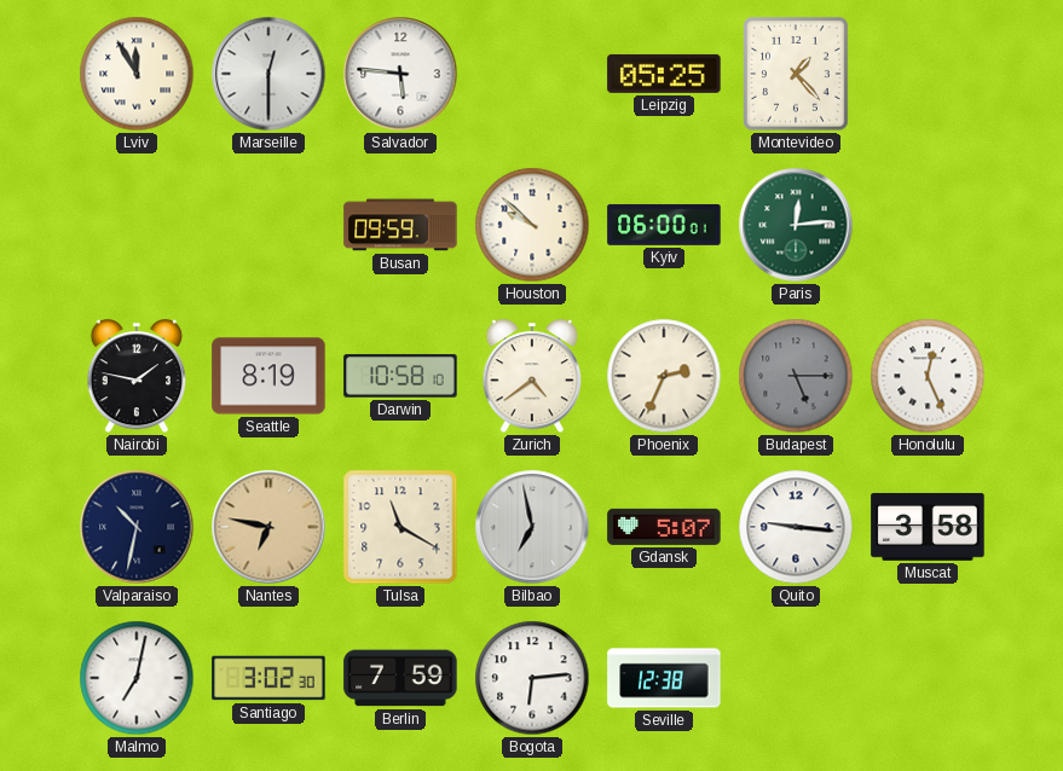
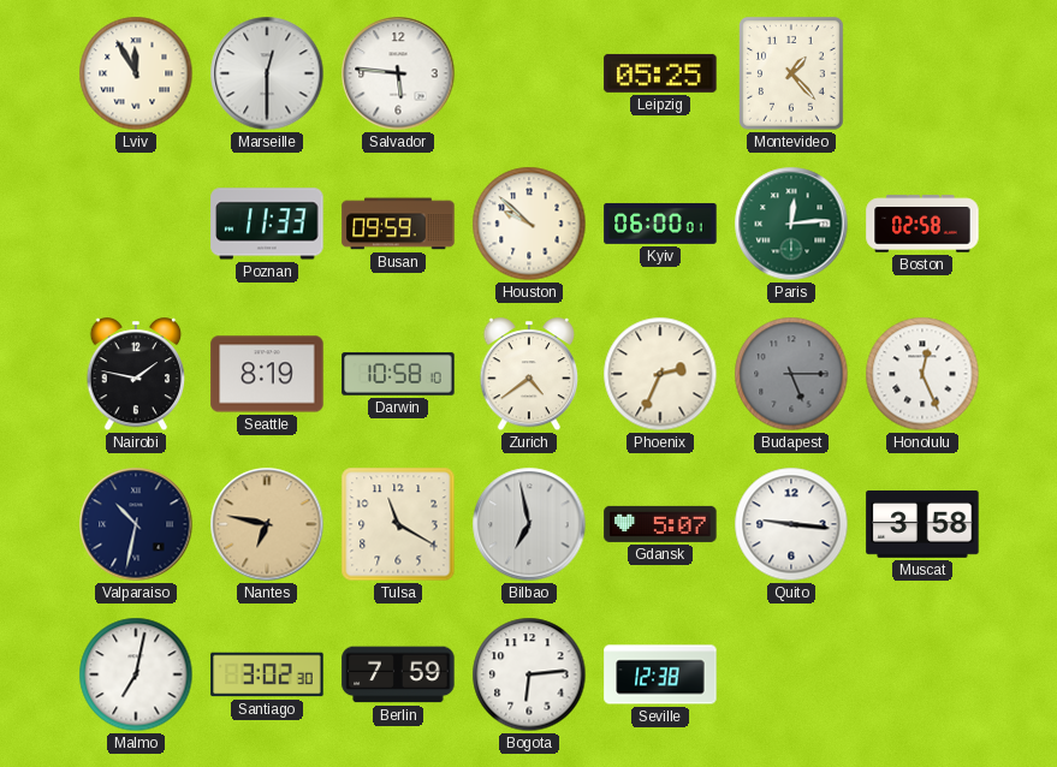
Poznan: none -> 11:33 (267, 224)
Boston: none -> 02:58 (922, 224)
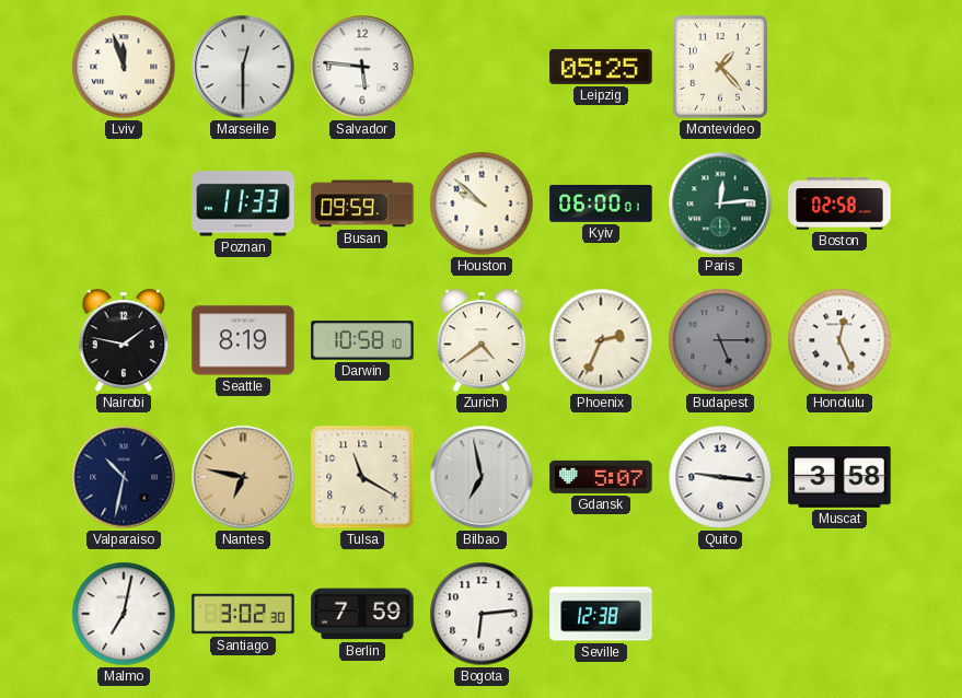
Lviv: 11:55 -> 11:57 (124, 67)
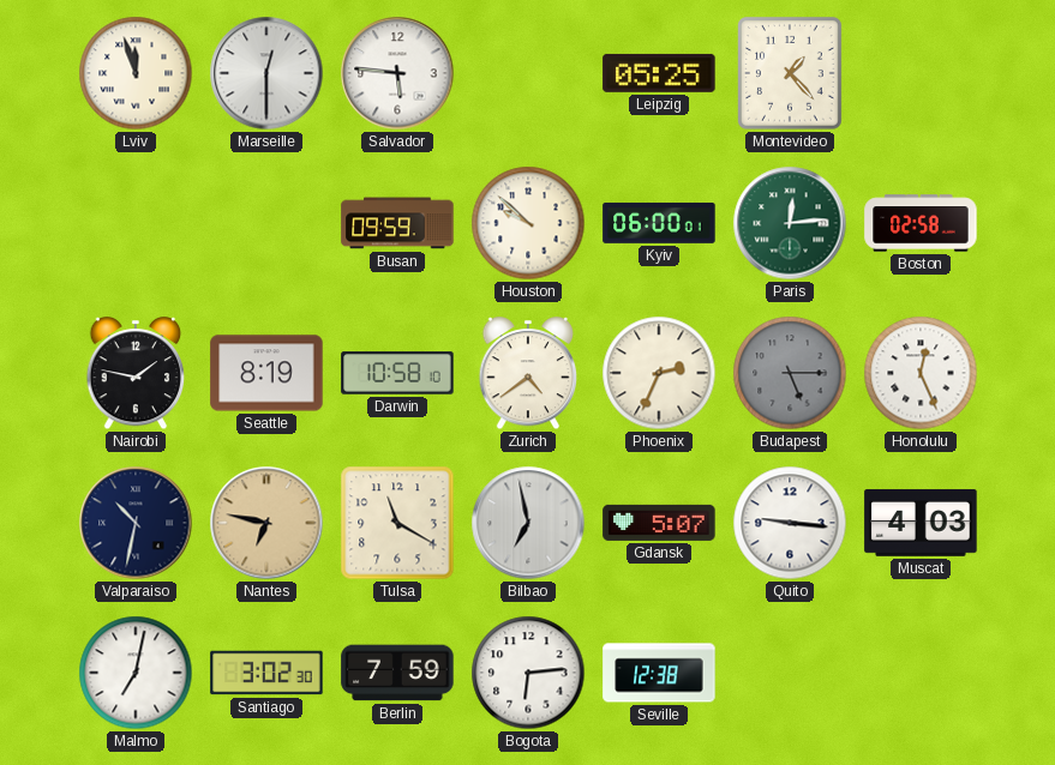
Poznan: 11:33 -> none (243, 203)
Muscat: 3:58 -> 4:03 (921, 523)
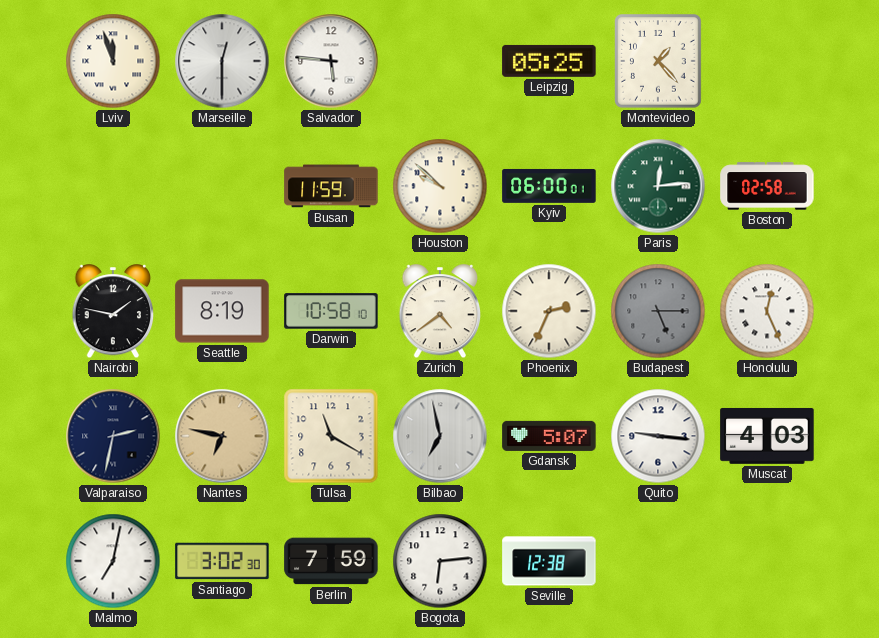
Busan: 09:59 -> 11:59 (331, 186)
Valparaiso: 10:32 -> 2:32 (113, 436)
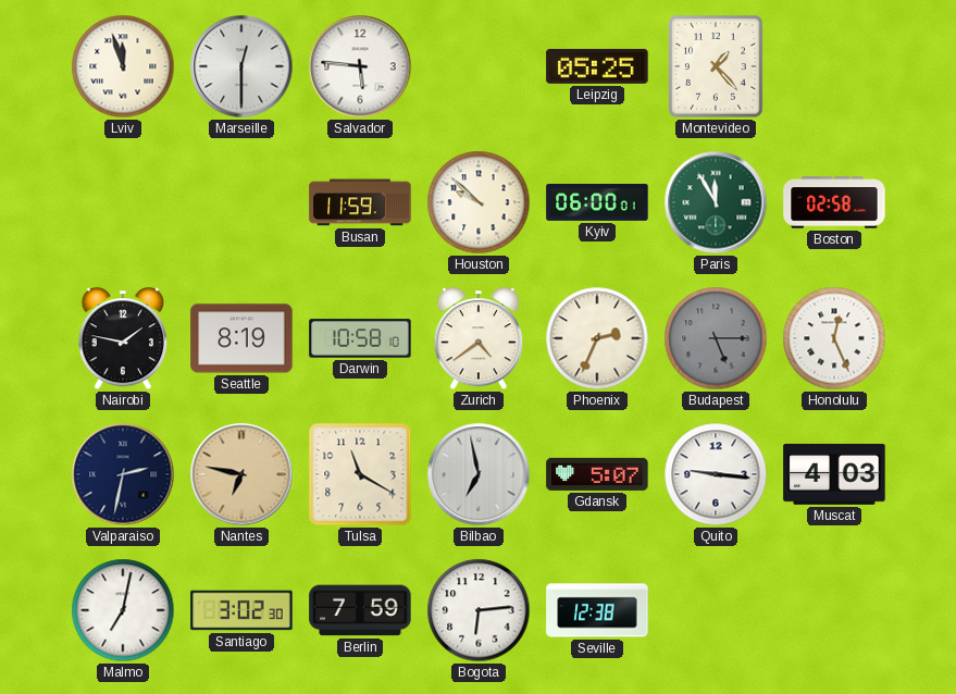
Paris: 12:14 -> 11:55 (716, 202)
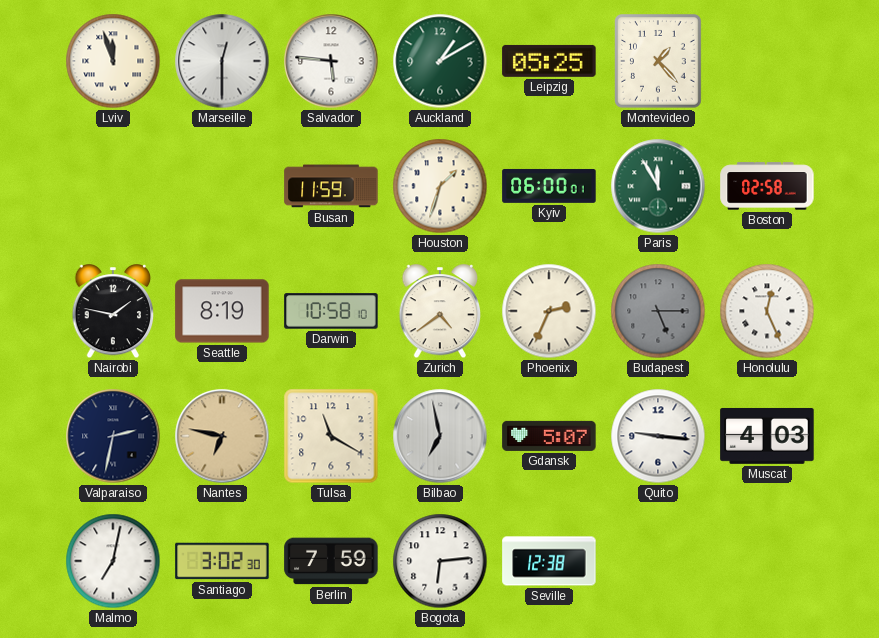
Auckland: none -> 1:10 (440, 61)
Houston: 9:52 -> 1:33 (440, 186)
